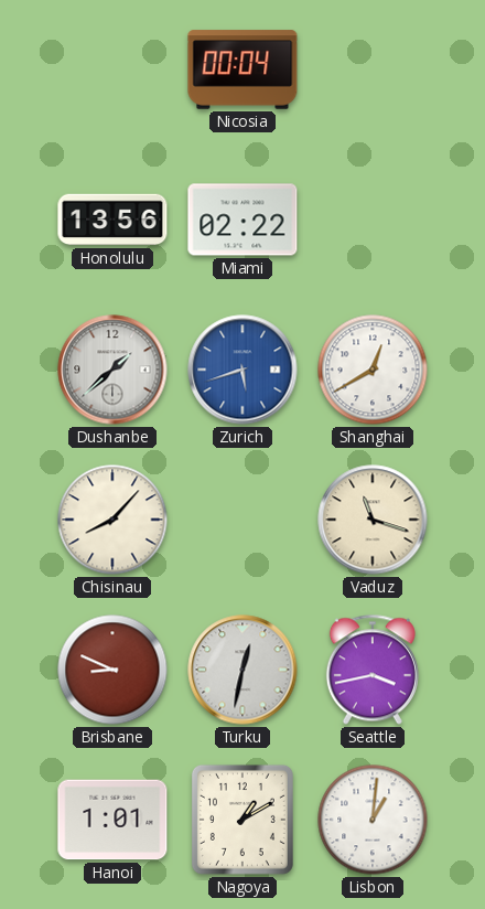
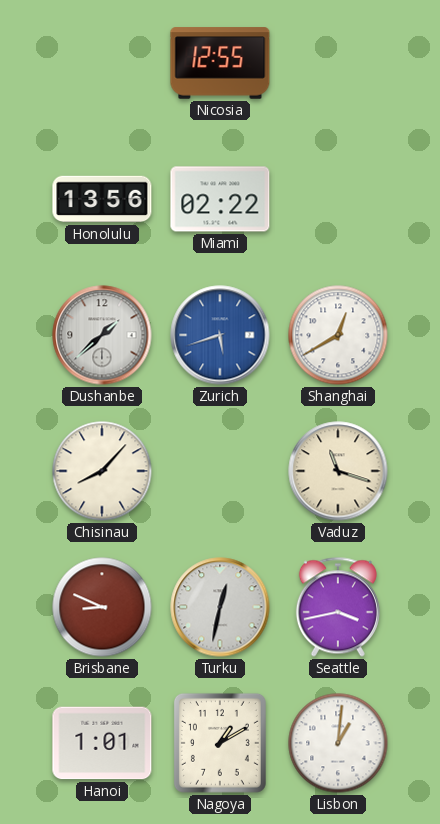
Nicosia: 00:04 -> 12:55 (220, 63)
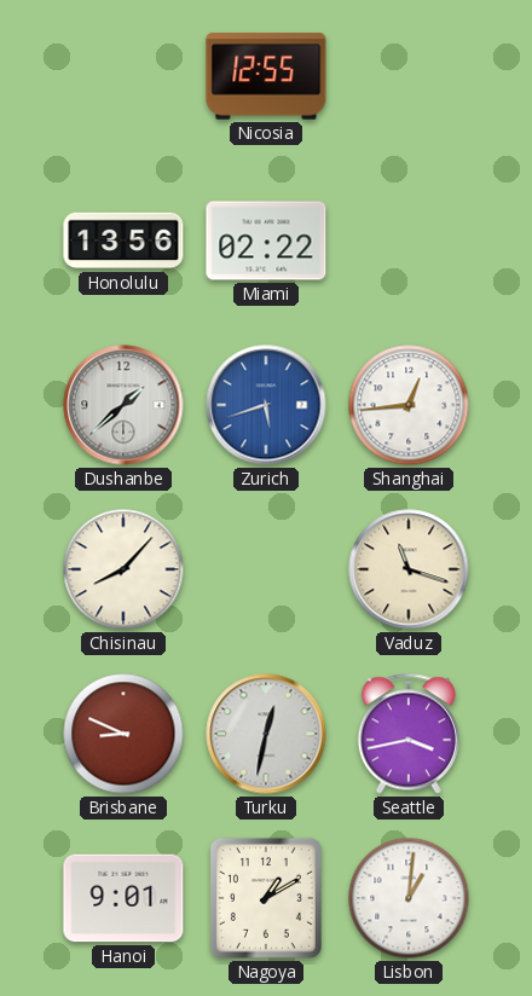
Shanghai: 12:40 -> 12:44 (409, 405)
Hanoi: 1:01 -> 9:01 (123, 898)
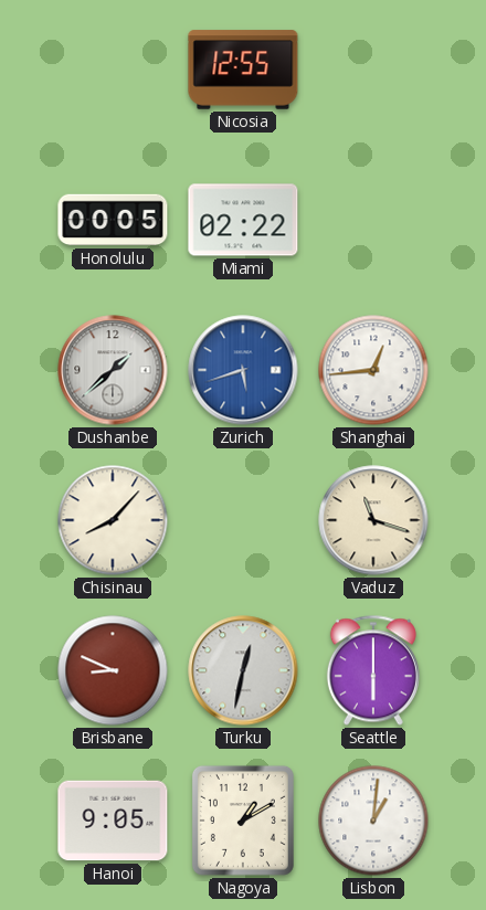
Honolulu: 13:56 -> 00:05 (113, 220)
Seattle: 3:43 -> 6:00 (373, 670)
Hanoi: 9:01 -> 9:05 (113, 821)
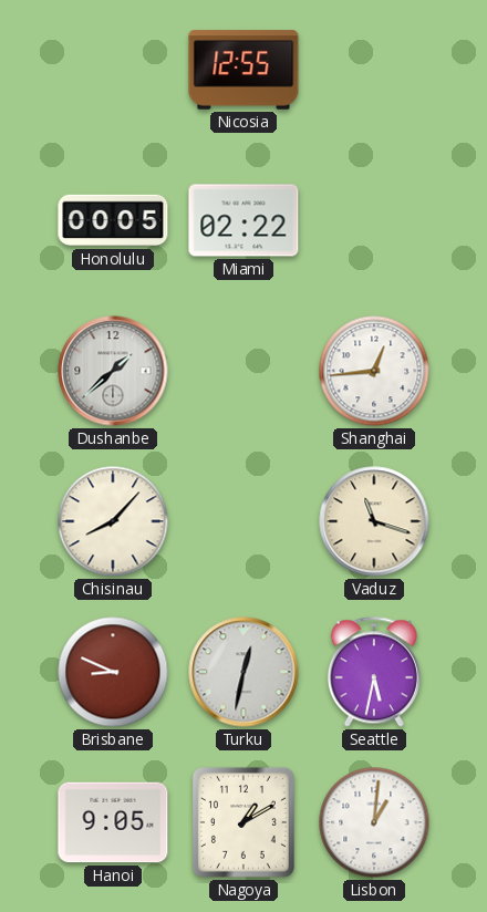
Zurich: 5:42 -> none (243, 370)
Seattle: 6:00 -> 5:32 (374, 672)
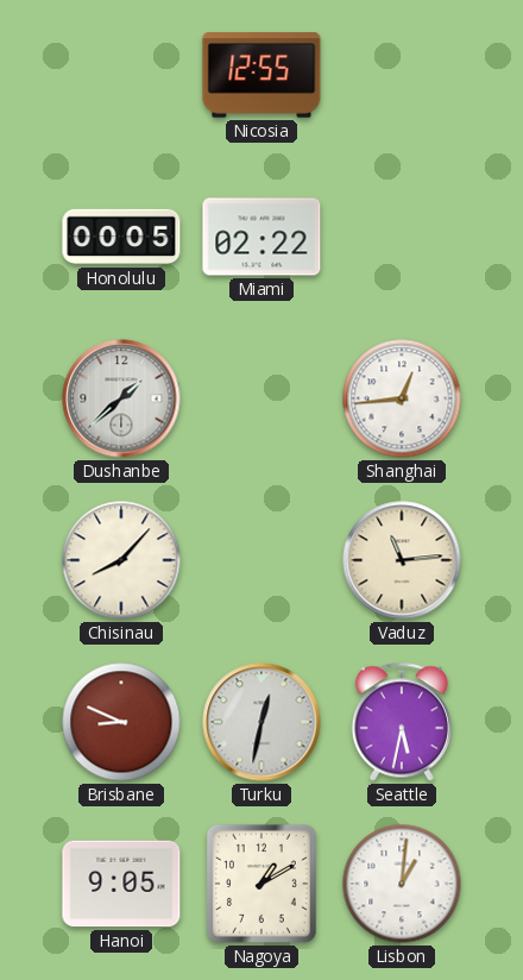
Vaduz: 11:18 -> 11:14 (402, 560)
